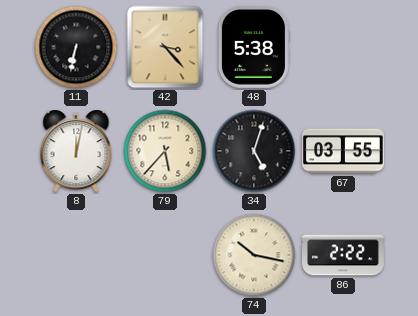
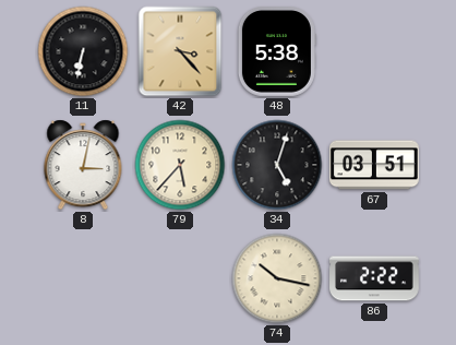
8: 12:02 -> 3:02 (83, 165)
67: 03:55 -> 03:51 (375, 165)
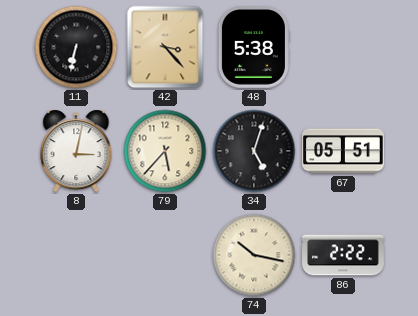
67: 03:51 -> 05:51 (344, 151)
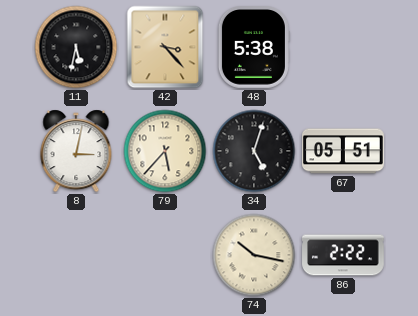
11: 6:32 -> 5:32 (76, 47)
